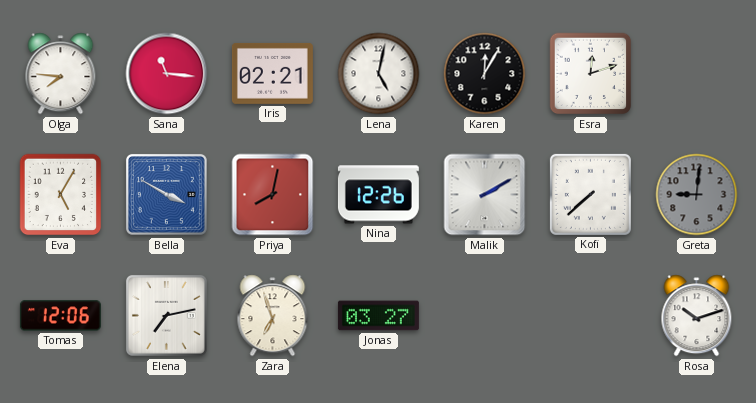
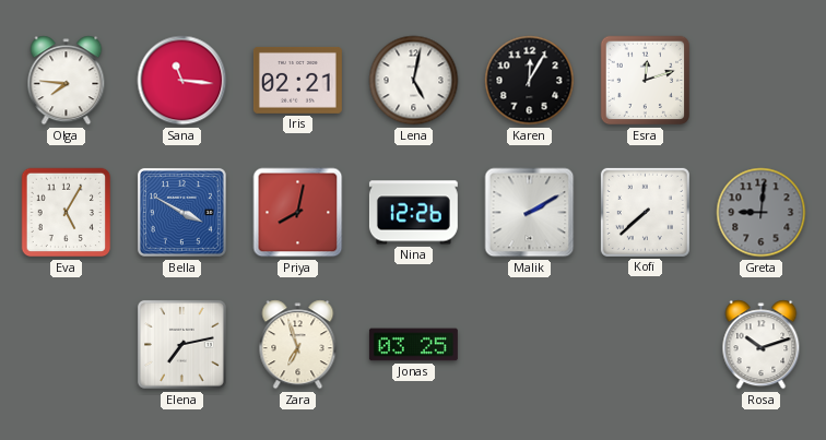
Tomas: 12:06 -> none (60, 316)
Jonas: 03:27 -> 03:25 (413, 345)
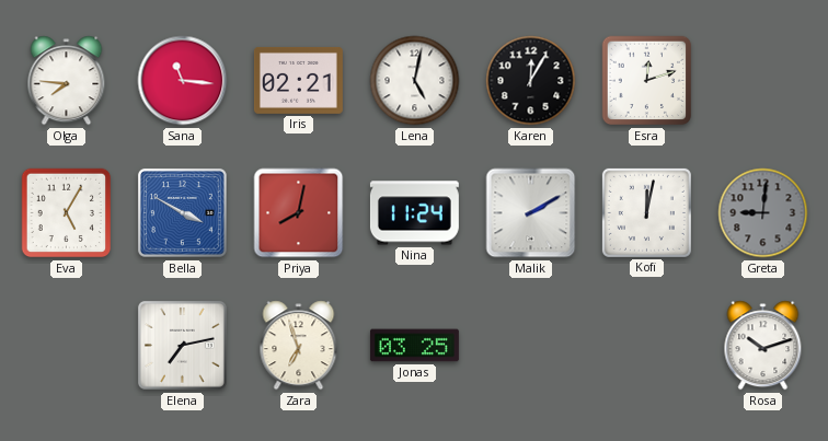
Nina: 12:26 -> 11:24 (414, 213)
Kofi: 7:38 -> 12:02 (646, 212)
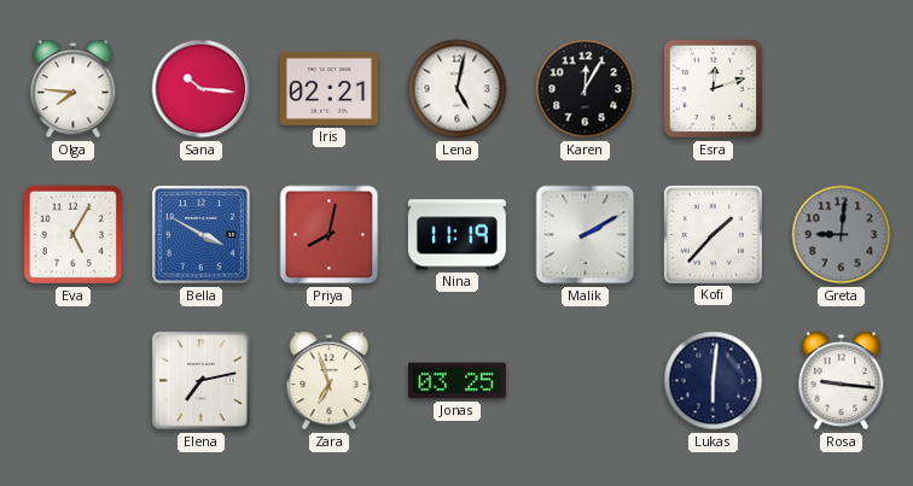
Sana: 11:16 -> 10:16 (202, 89)
Nina: 11:24 -> 11:19 (456, 235)
Kofi: 12:02 -> 1:37 (713, 234)
Lukas: none -> 6:01 (714, 381)
Rosa: 10:12 -> 9:16 (842, 381)
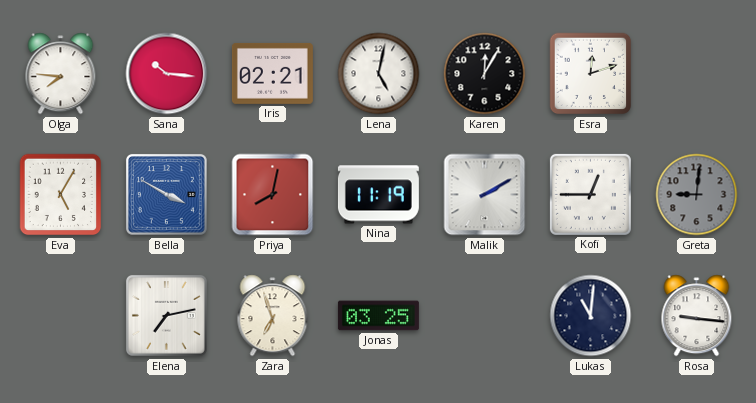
Kofi: 1:37 -> 12:45 (590, 194)
Lukas: 6:01 -> 11:01 (591, 316)
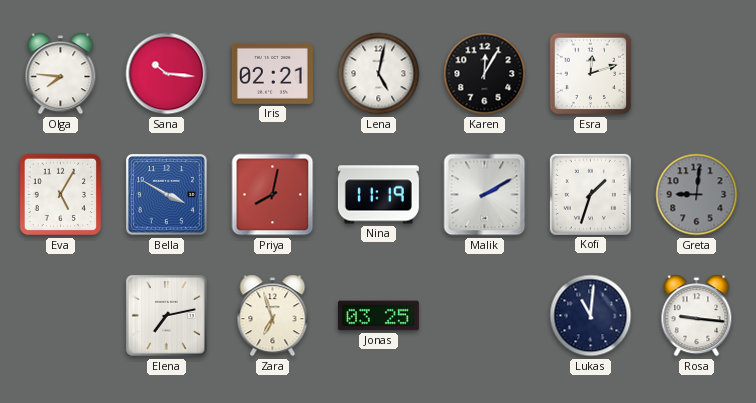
Kofi: 12:45 -> 1:33 (590, 194)
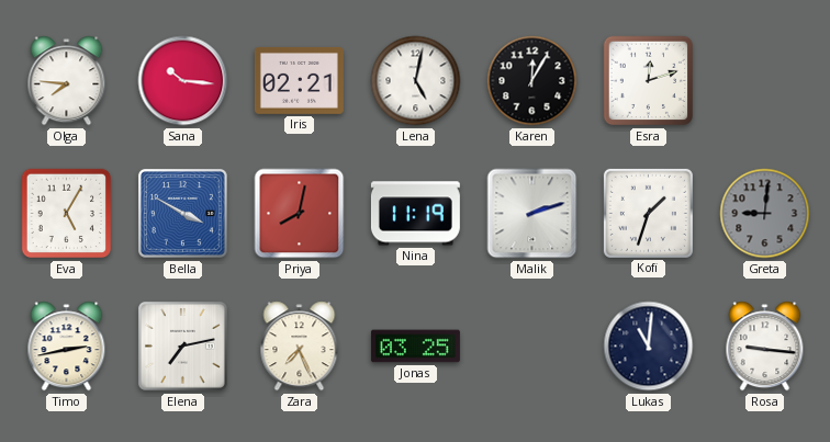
Malik: 2:10 -> 2:12 (532, 214)
Timo: none -> 2:43 (67, 347)
Zara: 6:57 -> 7:26 (300, 347)
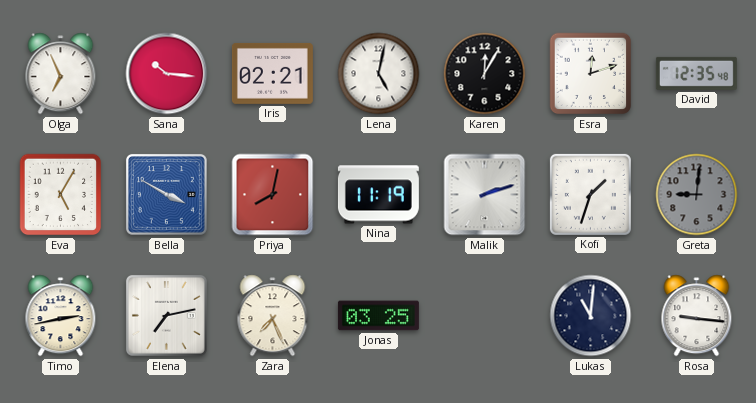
Olga: 7:46 -> 6:56 (61, 74)
David: none -> 12:35 (696, 73)
